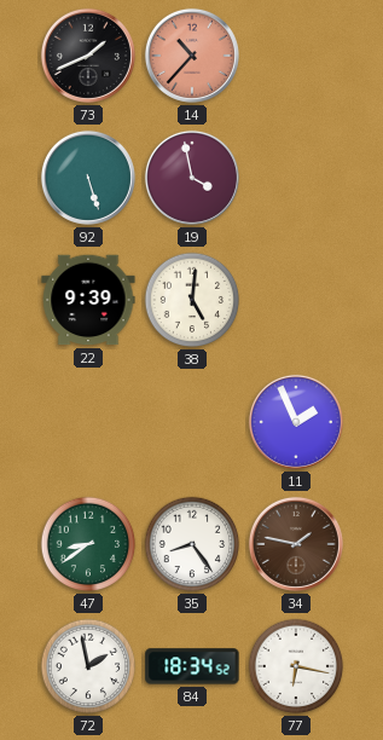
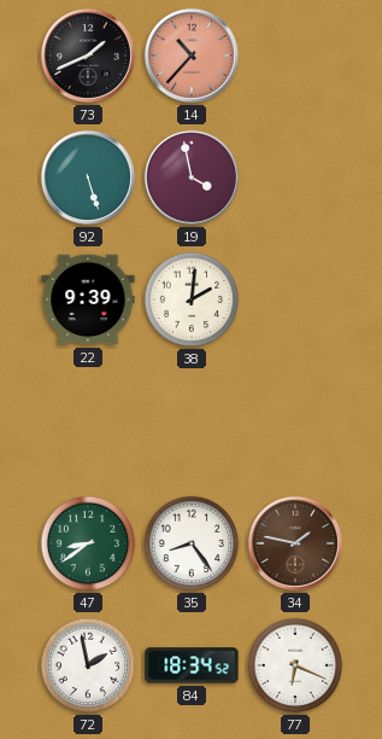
38: 5:01 -> 2:01 (192, 299)
11: 1:56 -> none (296, 422)
77: 6:17 -> 6:19 (295, 665)
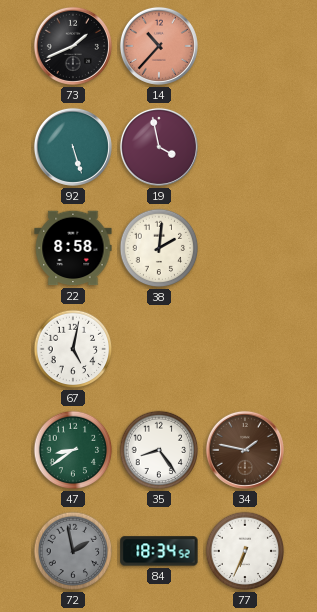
22: 9:39 -> 8:58 (73, 248)
67: none -> 5:02 (73, 349)
72 dial: white -> grey (73, 551)
77: 6:19 -> 6:34 (245, 551)
